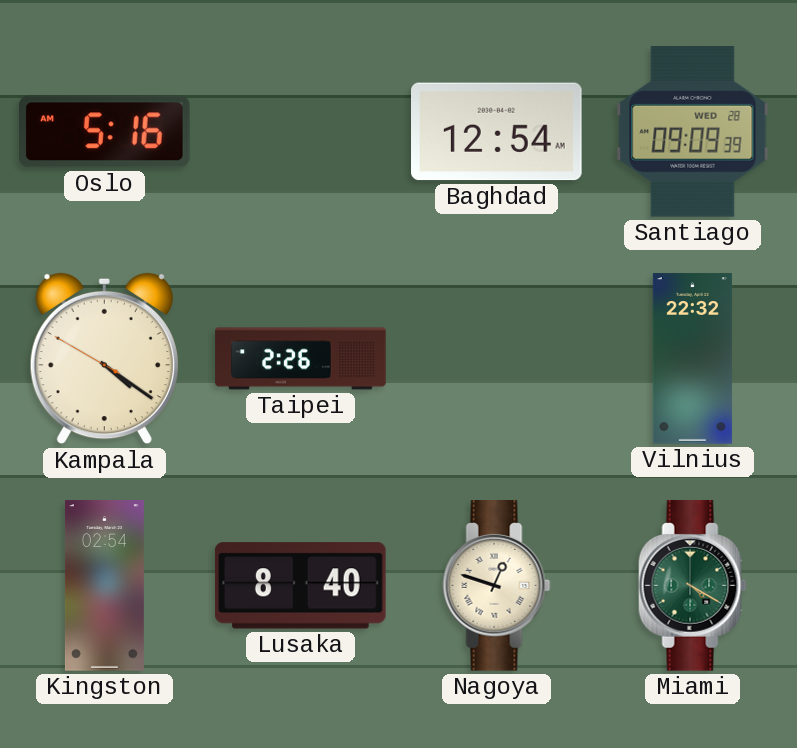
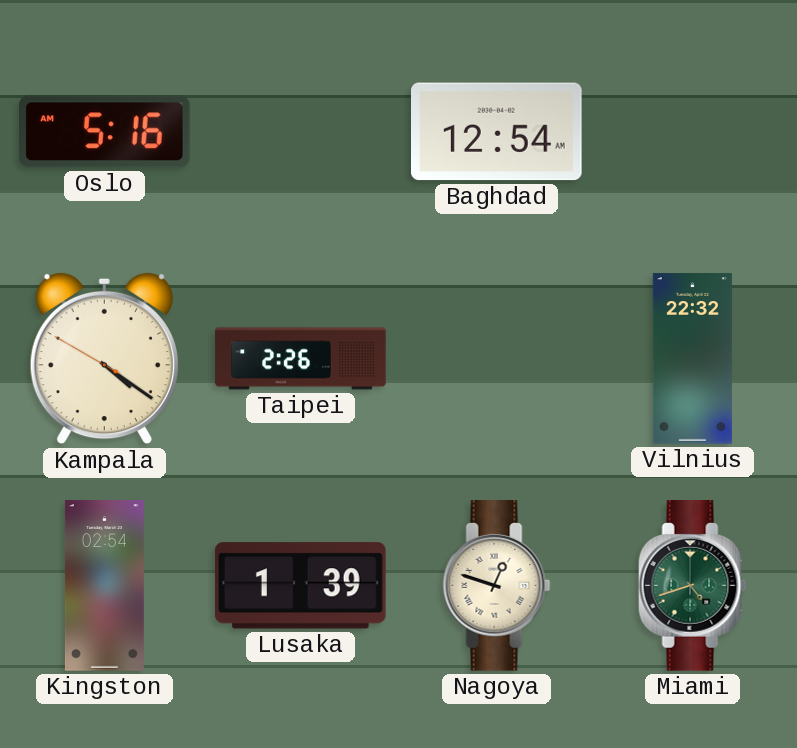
Santiago: 09:09 -> none (693, 132)
Lusaka: 8:40 -> 1:39 (300, 586)
Miami: 4:20 -> 4:42 (693, 586)
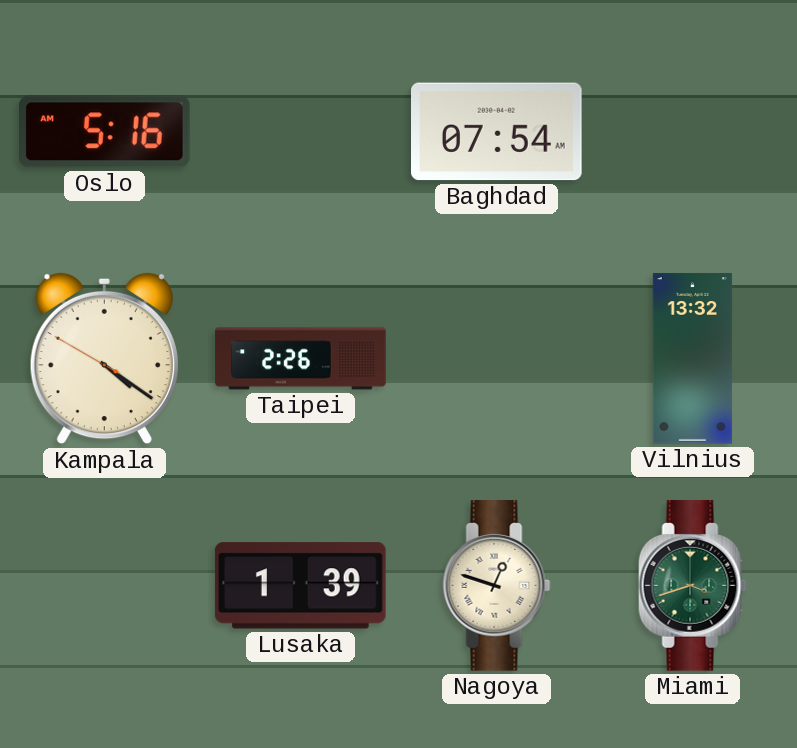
Baghdad: 12:54 -> 07:54 (497, 132)
Vilnius: 22:32 -> 13:32 (692, 359)
Kingston: 02:54 -> none (104, 586)
Miami: 4:42 -> 3:42 (693, 586)
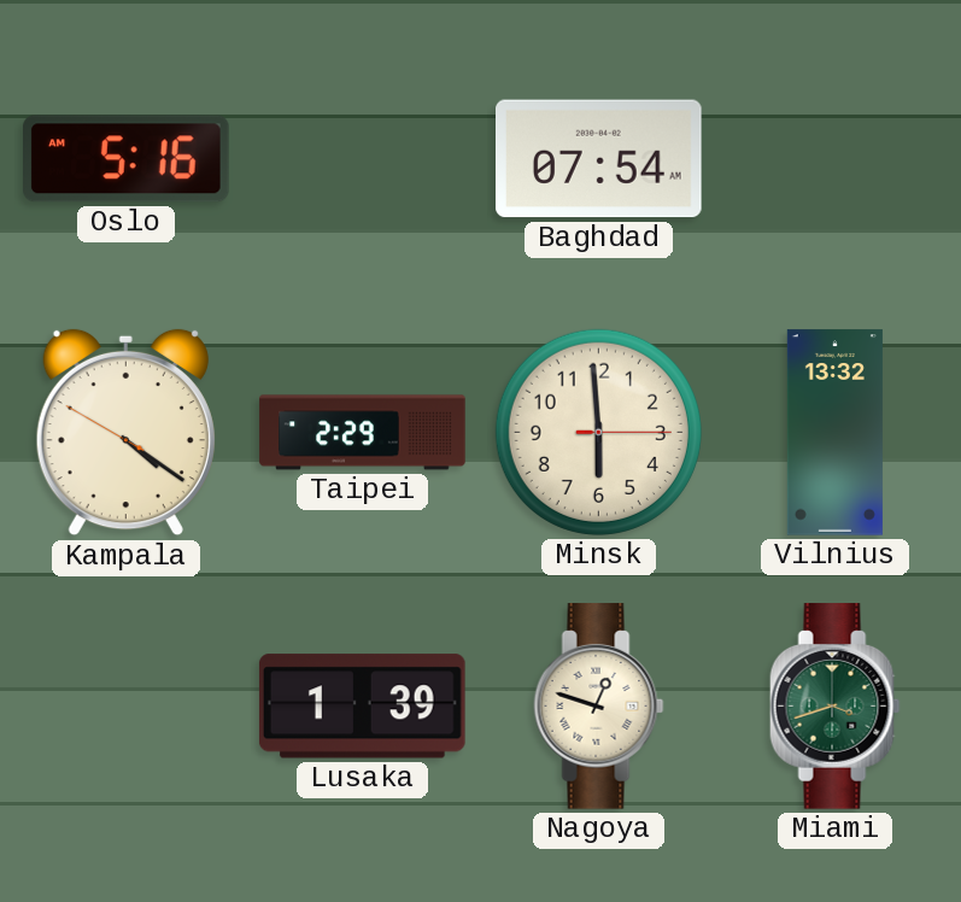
Taipei: 2:26 -> 2:29 (363, 433)
Minsk: none -> 5:59 (598, 432)
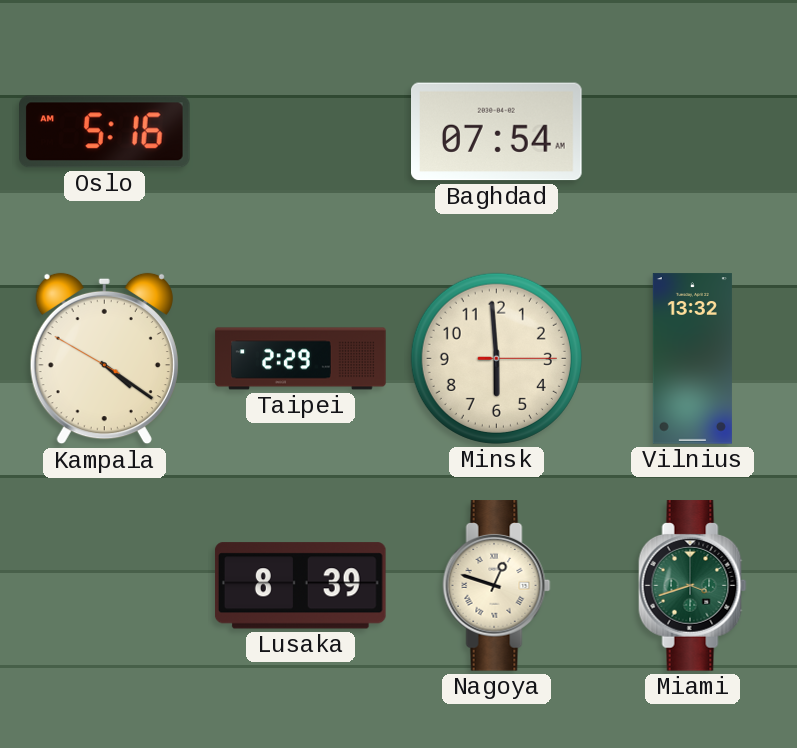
Lusaka: 1:39 -> 8:39 (300, 586)
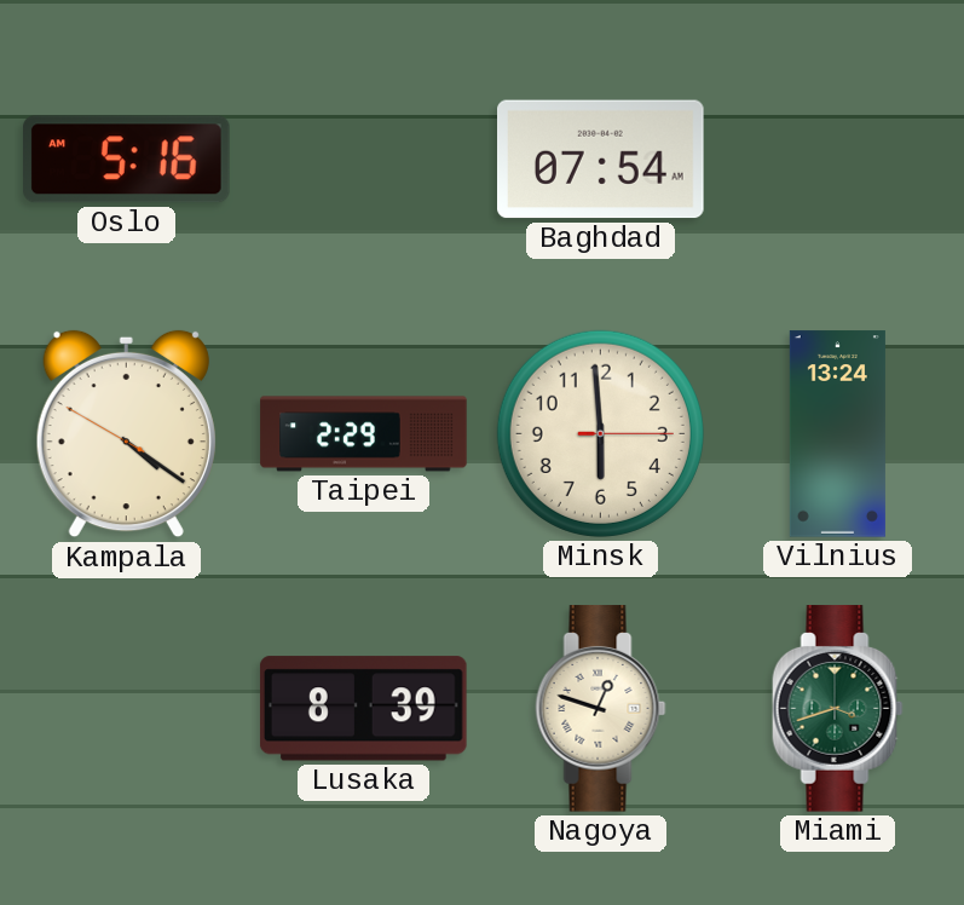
Vilnius: 13:32 -> 13:24 (837, 434)
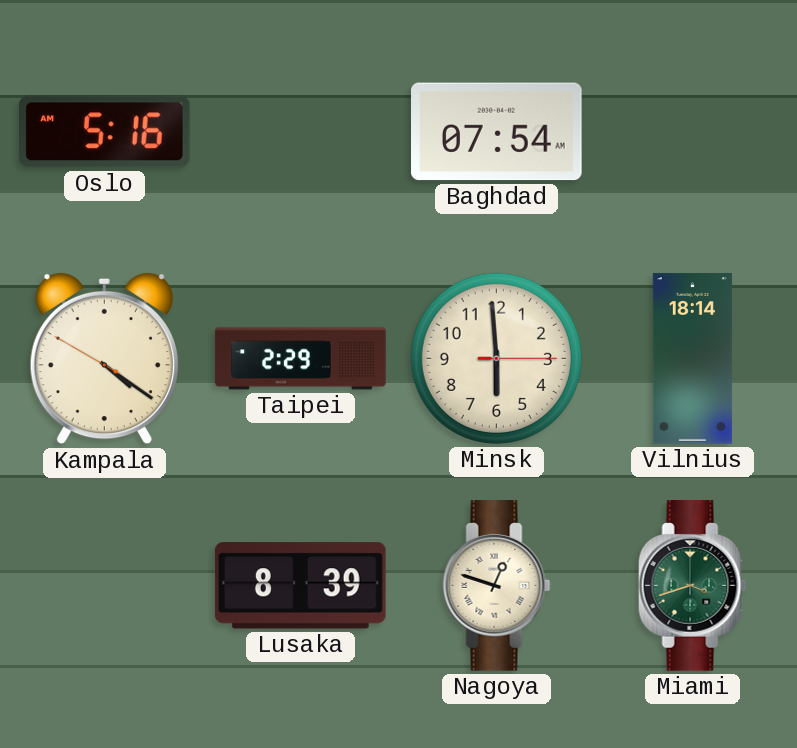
Vilnius: 13:24 -> 18:14 (692, 359)
